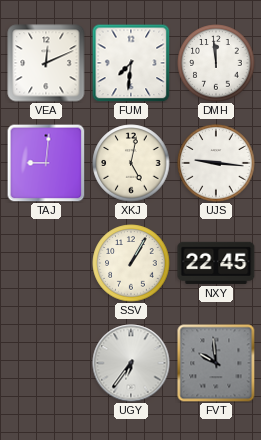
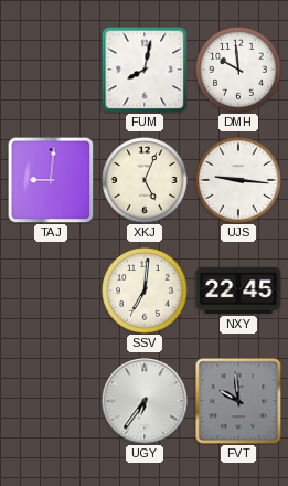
VEA: 12:11 -> none (46, 63)
FUM: 7:31 -> 8:02 (145, 70)
DMH: 11:59 -> 9:59 (238, 70)
XKJ: 5:02 -> 5:04 (145, 180)
SSV: 1:05 -> 7:01 (145, 290)
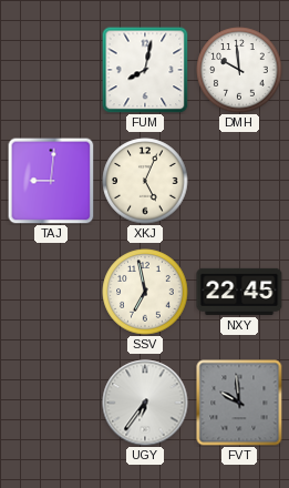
UJS: 9:16 -> none (238, 180)
SSV: 7:01 -> 6:58 (145, 292)
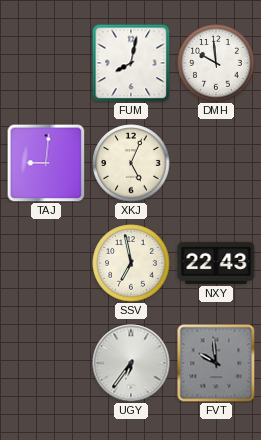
NXY: 22:45 -> 22:43 (216, 263)
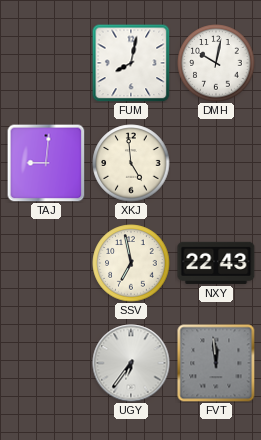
DMH: 9:59 -> 10:02 (216, 63)
XKJ: 5:04 -> 4:59 (131, 163)
FVT: 9:59 -> 11:59 (216, 363)
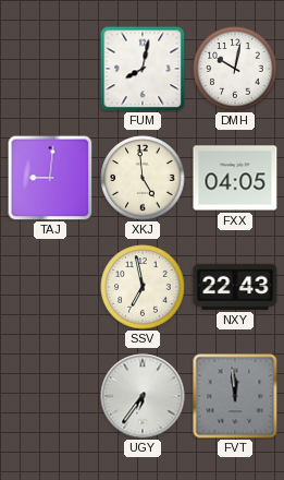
FXX: none -> 04:05 (235, 178)
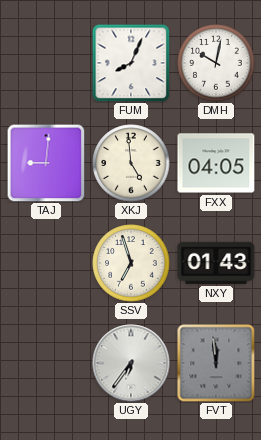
FUM: 8:02 -> 8:04 (131, 63)
SSV: 6:58 -> 6:57 (131, 263)
NXY: 22:43 -> 01:43 (216, 263)
